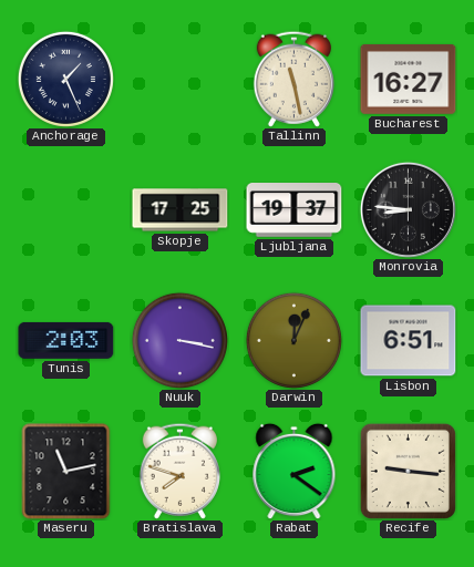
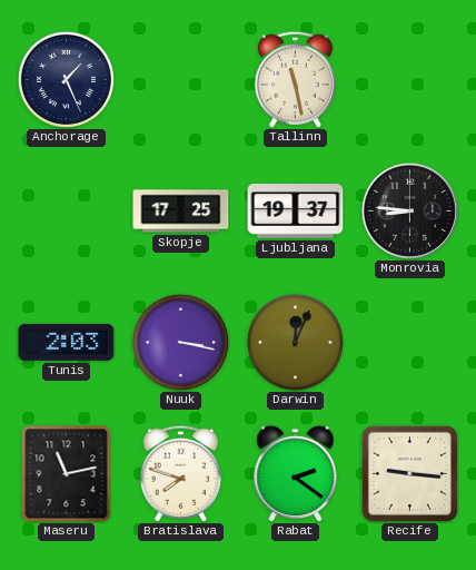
Bucharest: 16:27 -> none (409, 79)
Lisbon: 6:51 -> none (409, 341)
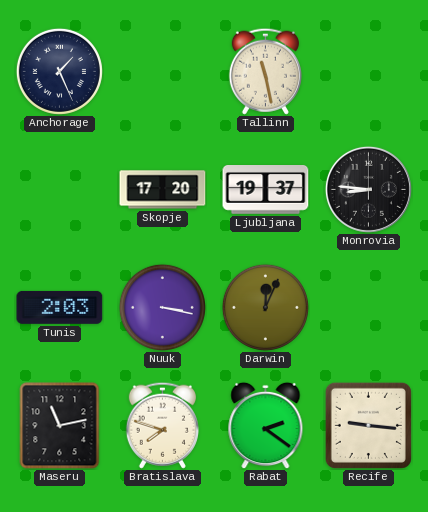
Skopje: 17:25 -> 17:20 (163, 190)
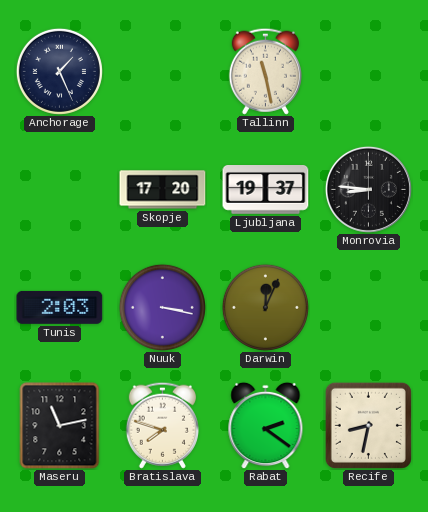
Recife: 9:16 -> 8:32 (368, 425)
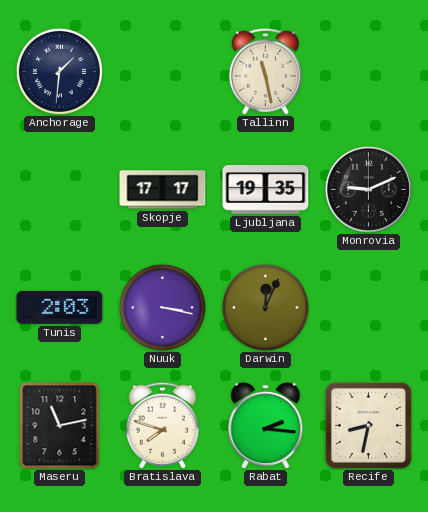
Anchorage: 1:26 -> 1:31 (59, 71)
Skopje: 17:20 -> 17:17 (163, 190)
Ljubljana: 19:37 -> 19:35 (266, 190)
Monrovia: 8:46 -> 9:11 (368, 189)
Rabat: 2:21 -> 2:16 (266, 425)
